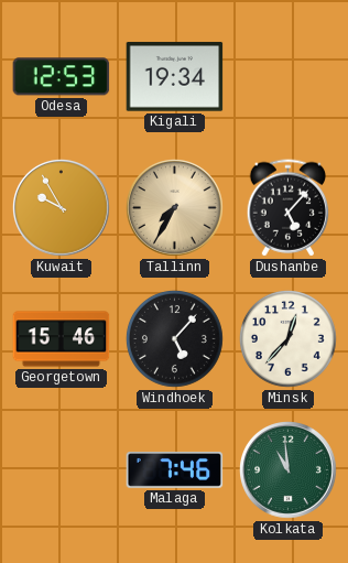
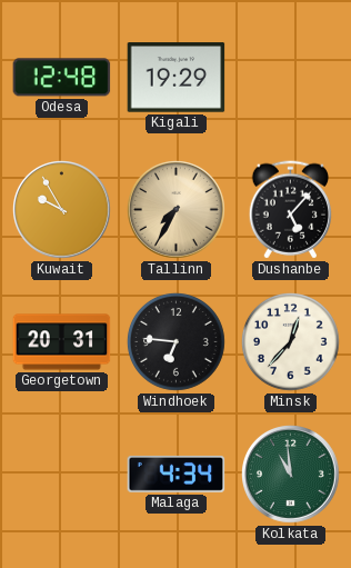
Odesa: 12:53 -> 12:48 (62, 78)
Kigali: 19:34 -> 19:29 (177, 78)
Georgetown: 15:46 -> 20:31 (62, 342)
Windhoek: 5:07 -> 6:46 (177, 341)
Malaga: 7:46 -> 4:34 (177, 474)
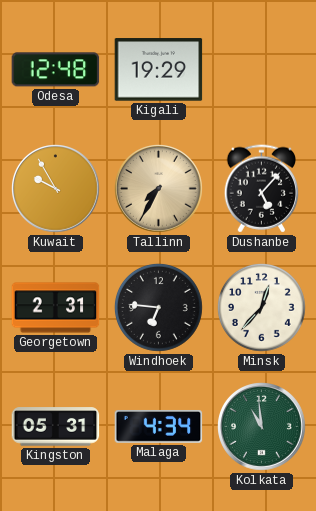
Georgetown: 20:31 -> 2:31 (56, 308)
Kingston: none -> 05:31 (56, 427)
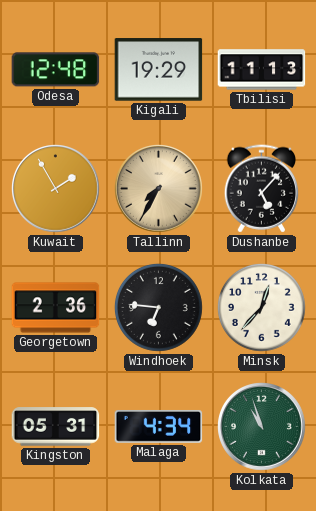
Tbilisi: none -> 11:13 (262, 70)
Kuwait: 9:55 -> 1:55 (56, 189)
Georgetown: 2:31 -> 2:36 (56, 308)
Kolkata: 10:59 -> 10:57 (262, 427)
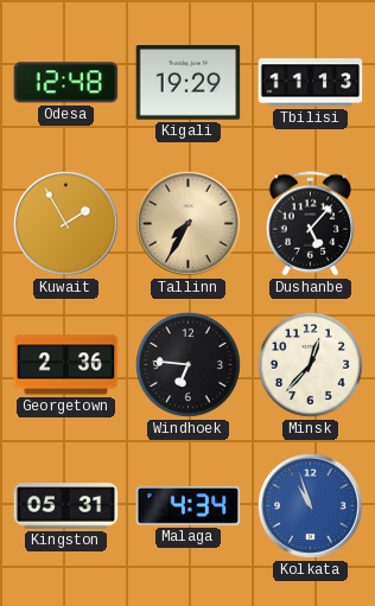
Kolkata dial: green -> blue (311, 506)
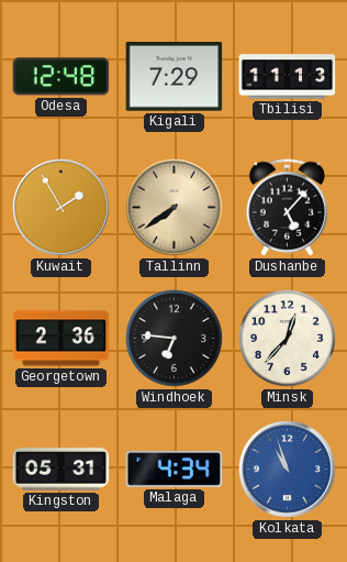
Kigali: 19:29 -> 7:29 (175, 77)
Tallinn: 7:35 -> 7:39 (175, 208)
